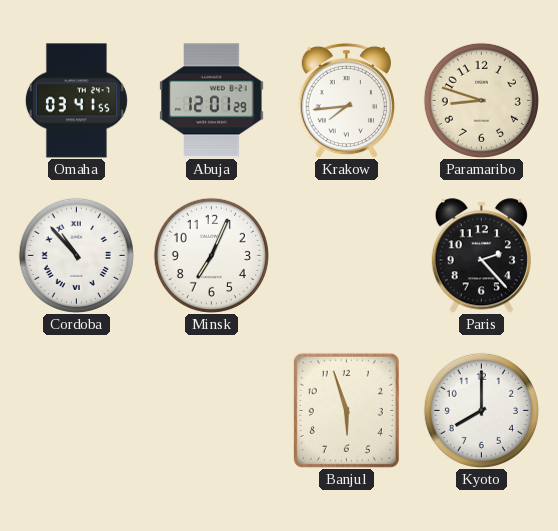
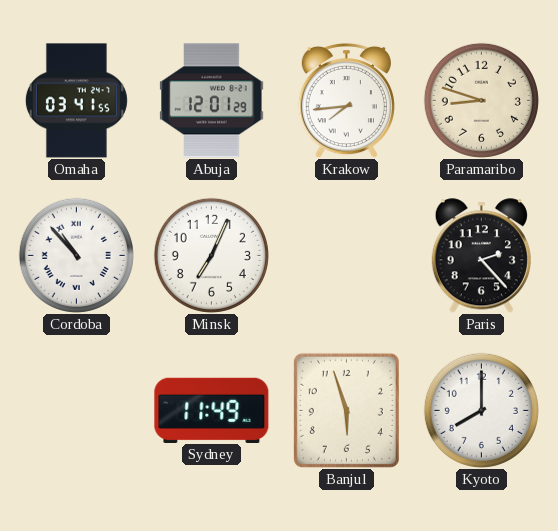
Sydney: none -> 11:49 (212, 410)
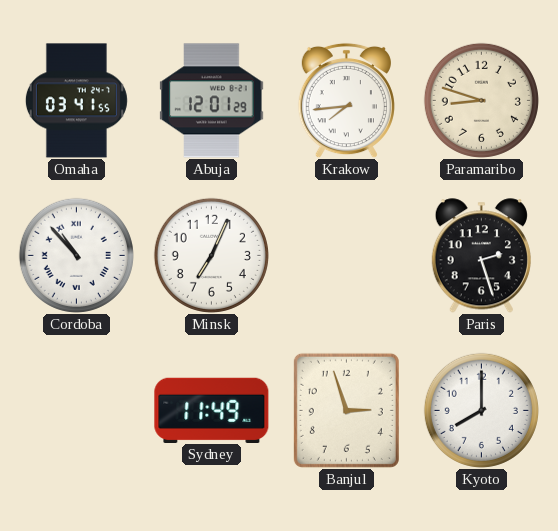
Paris: 2:23 -> 2:27 (481, 256)
Banjul: 5:57 -> 2:57 (346, 410)
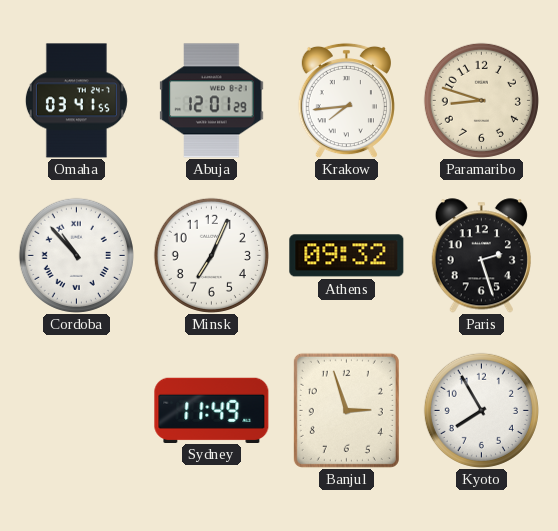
Athens: none -> 09:32 (347, 256)
Kyoto: 8:00 -> 7:55 (481, 410)
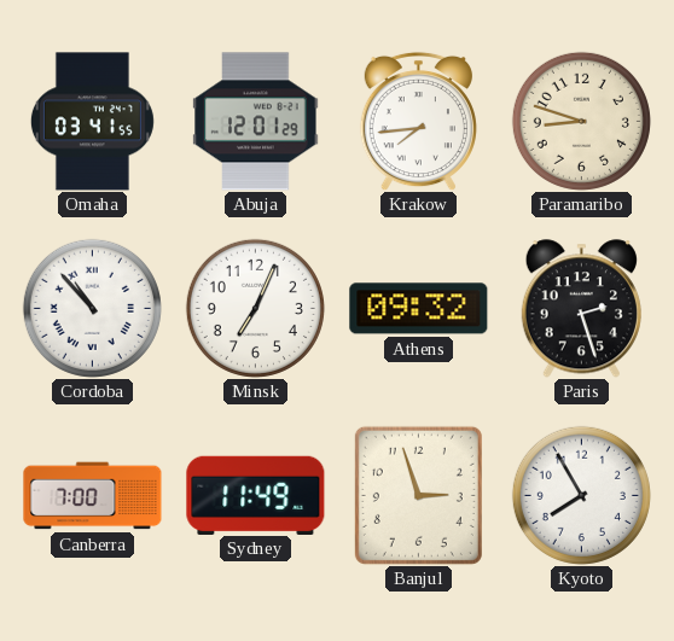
Canberra: none -> 7:00 (93, 496)
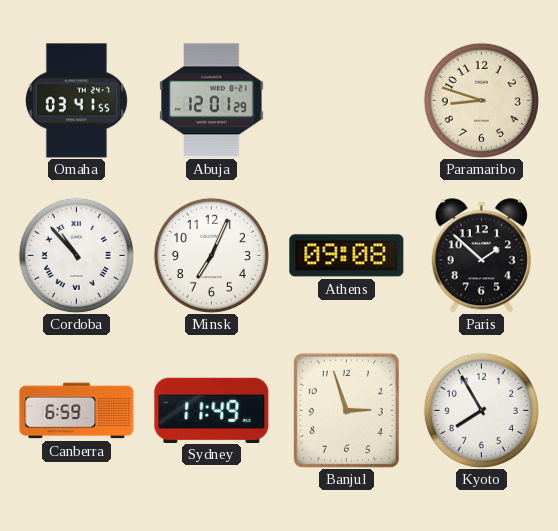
Krakow: 7:44 -> none (418, 121)
Athens: 09:32 -> 09:08 (347, 256)
Paris: 2:27 -> 1:52 (481, 256)
Canberra: 7:00 -> 6:59 (77, 411)
